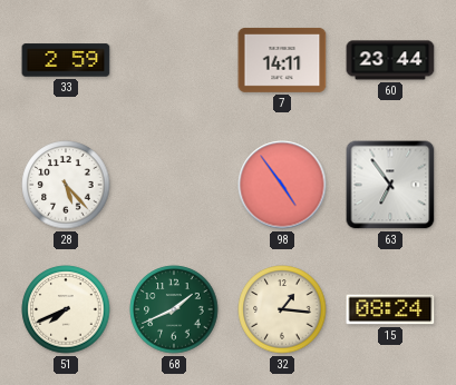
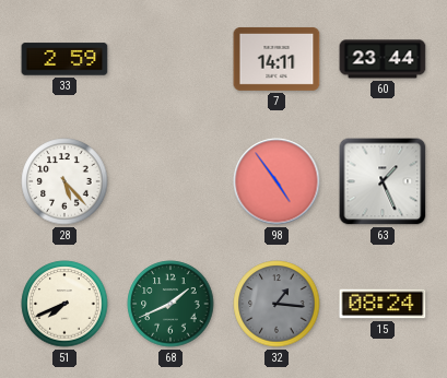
63: 6:54 -> 1:26 (383, 181)
32 dial: cream -> grey (277, 304)
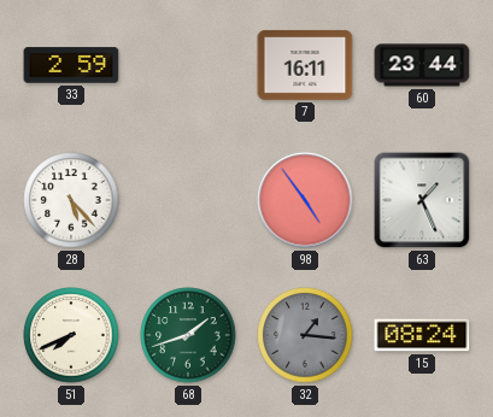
7: 14:11 -> 16:11 (305, 65)
68: 1:41 -> 1:42 (188, 335)
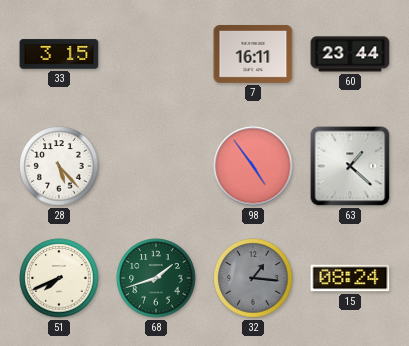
33: 2:59 -> 3:15 (59, 54)
63: 1:26 -> 1:22 (350, 166)
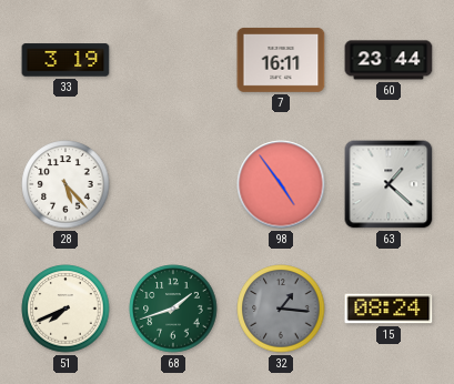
33: 3:15 -> 3:19 (65, 60)
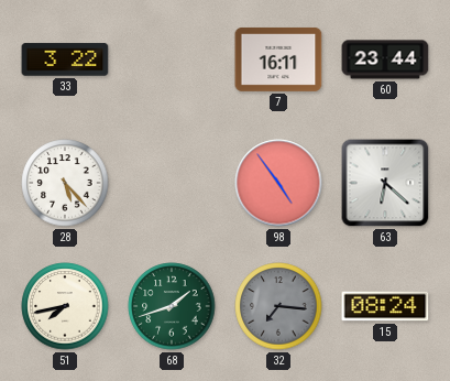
33: 3:19 -> 3:22 (65, 59)
63: 1:22 -> 6:22 (385, 183)
51: 7:41 -> 7:43 (65, 306)
32: 1:16 -> 7:16 (278, 306)
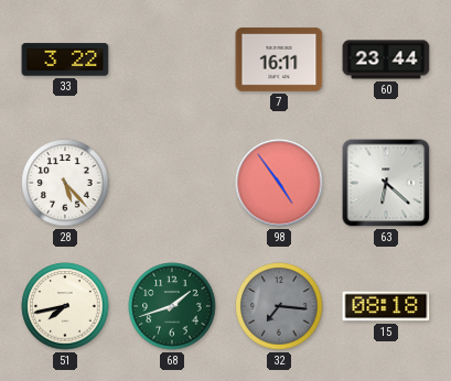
15: 08:24 -> 08:18 (386, 306)
